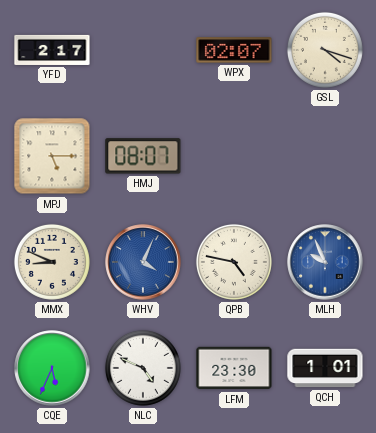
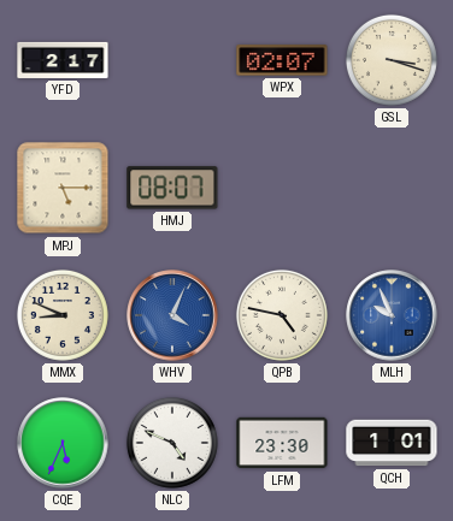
GSL: 4:18 -> 3:18 (392, 60)
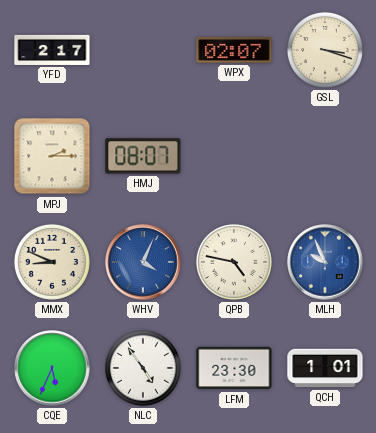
MPJ: 5:15 -> 2:15 (52, 156)
NLC: 4:49 -> 4:54 (143, 368)
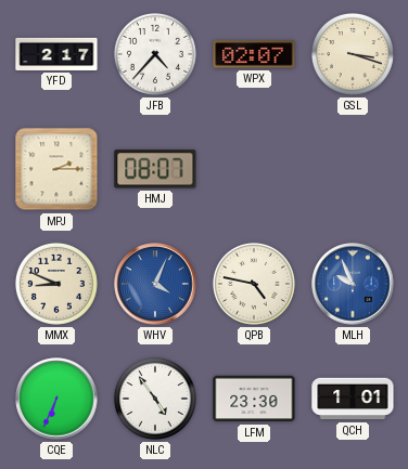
JFB: none -> 4:37 (155, 54)
CQE: 5:34 -> 6:34 (56, 399)
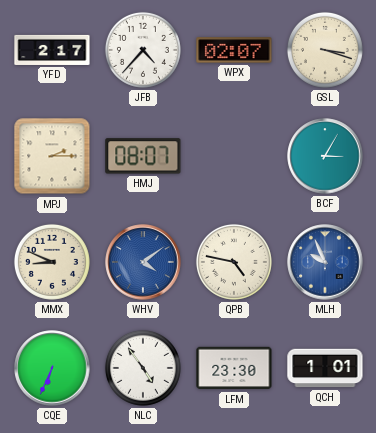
BCF: none -> 3:05 (325, 156)
WHV: 4:04 -> 4:09 (143, 262)
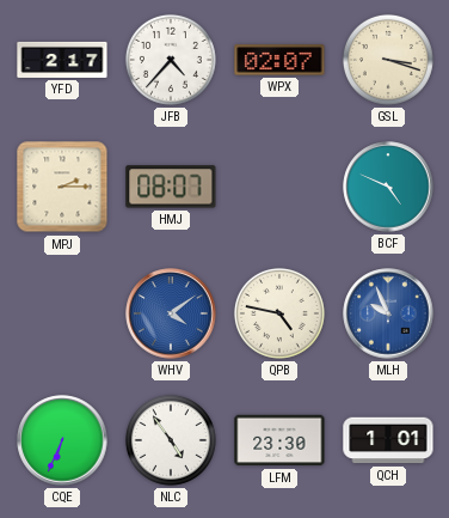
BCF: 3:05 -> 4:49 (388, 187)
MMX: 8:49 -> none (52, 262)
